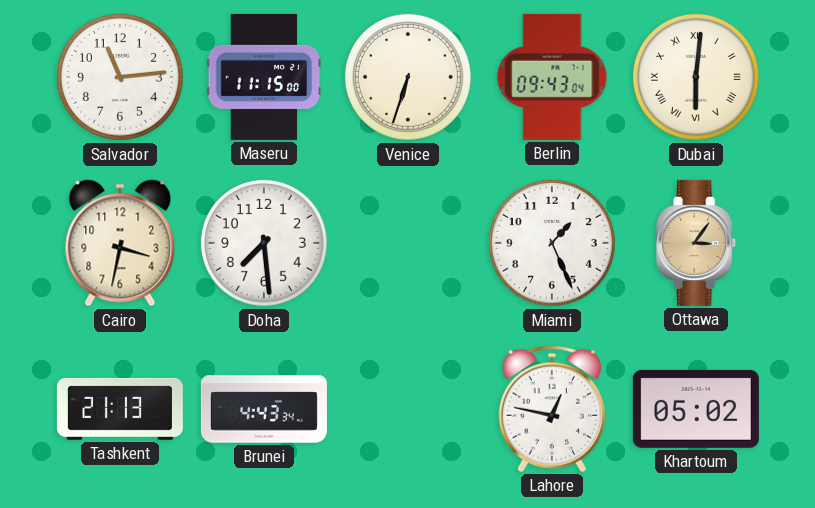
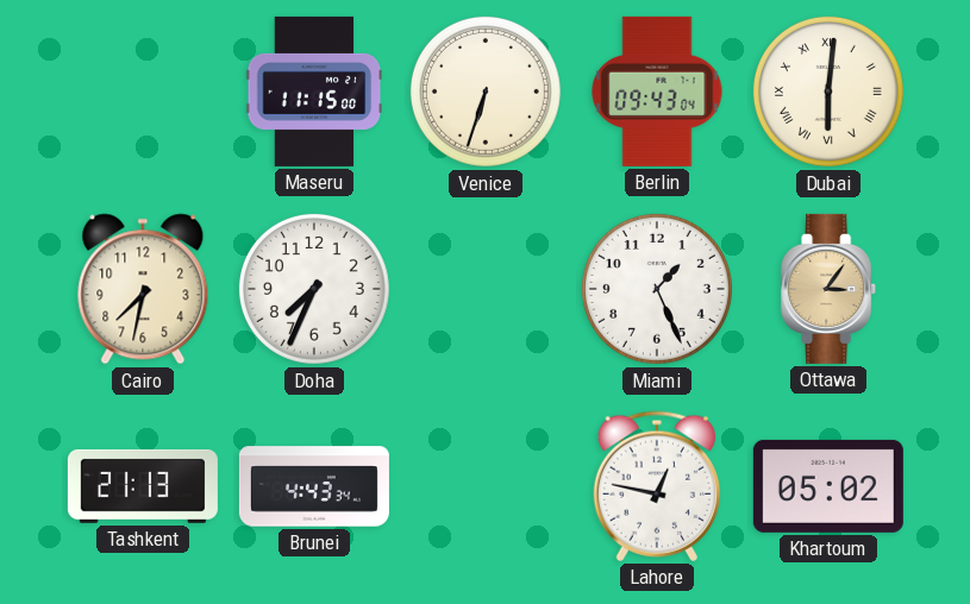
Salvador: 11:14 -> none (120, 77)
Cairo: 3:32 -> 7:32 (143, 289)
Doha: 7:29 -> 7:34 (314, 289)
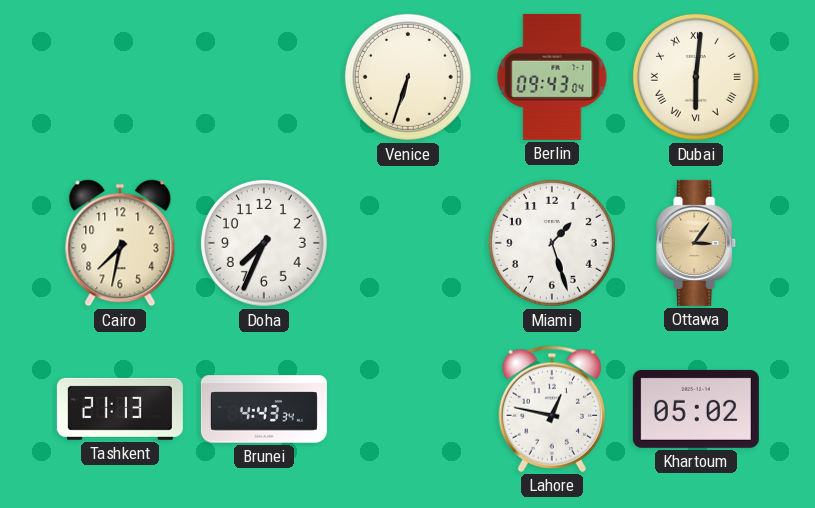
Maseru: 11:15 -> none (314, 92)
Miami: 1:26 -> 1:27 (552, 243)
